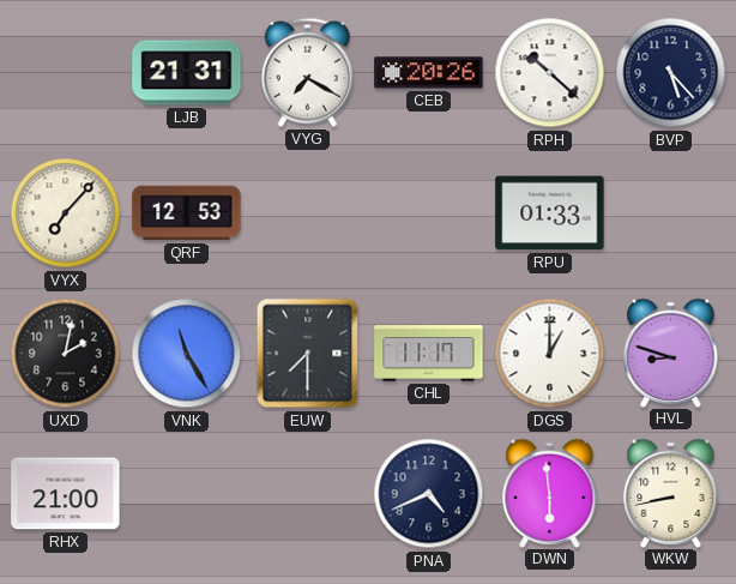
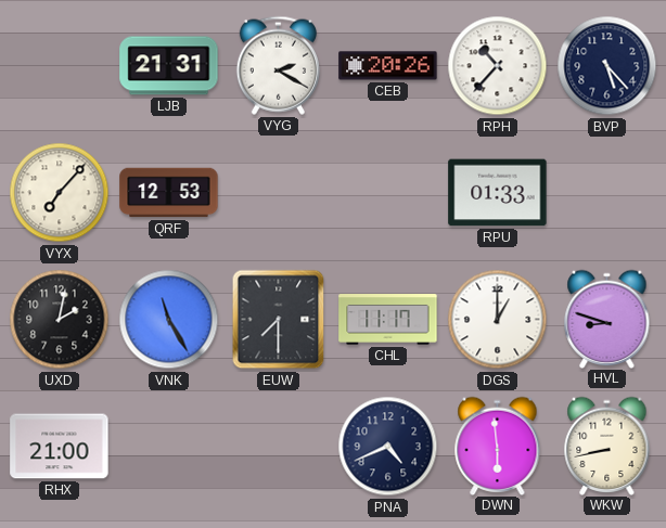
VYG: 7:20 -> 2:20 (278, 65)
RPH: 10:22 -> 10:37 (498, 66)
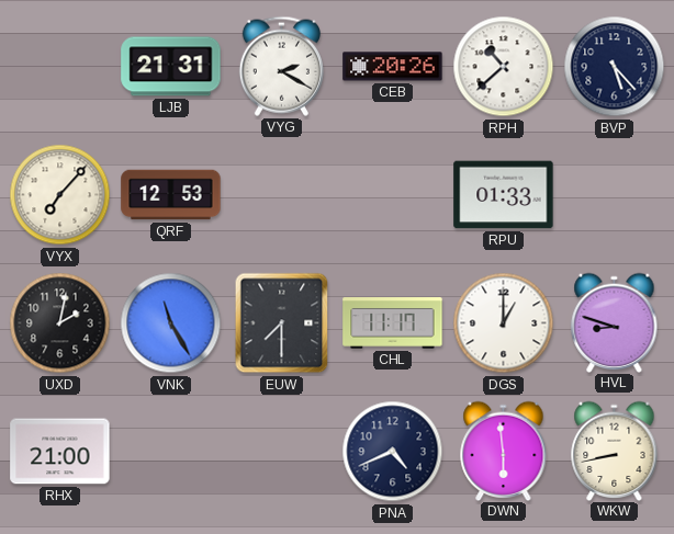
RPH: 10:37 -> 10:38 (504, 67)
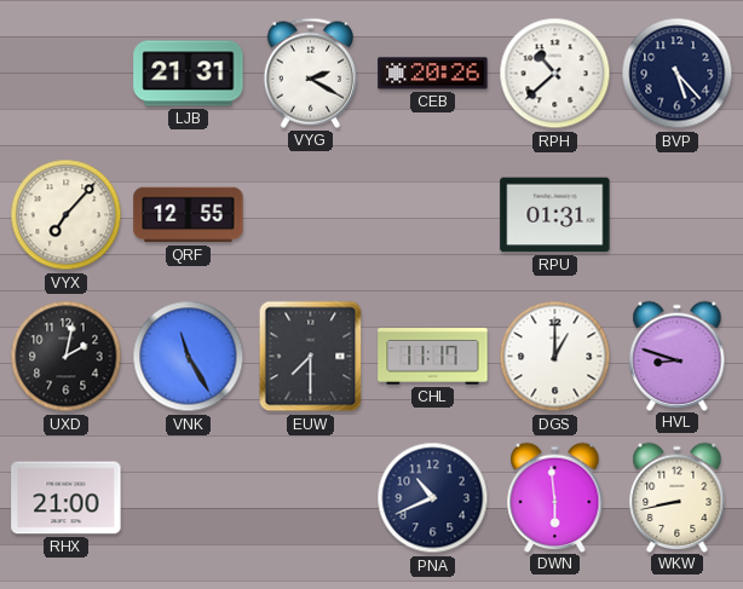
QRF: 12:53 -> 12:55 (189, 215)
RPU: 01:33 -> 01:31 (555, 215)
PNA: 4:41 -> 10:41 (433, 498)
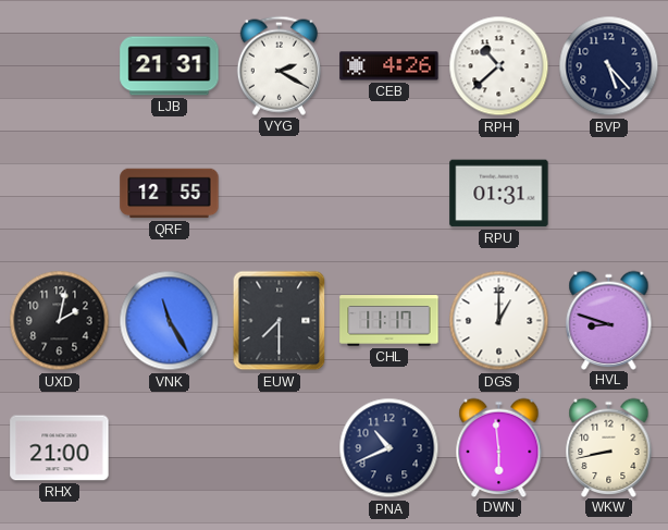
CEB: 20:26 -> 4:26 (389, 66)
VYX: 7:07 -> none (67, 215)
